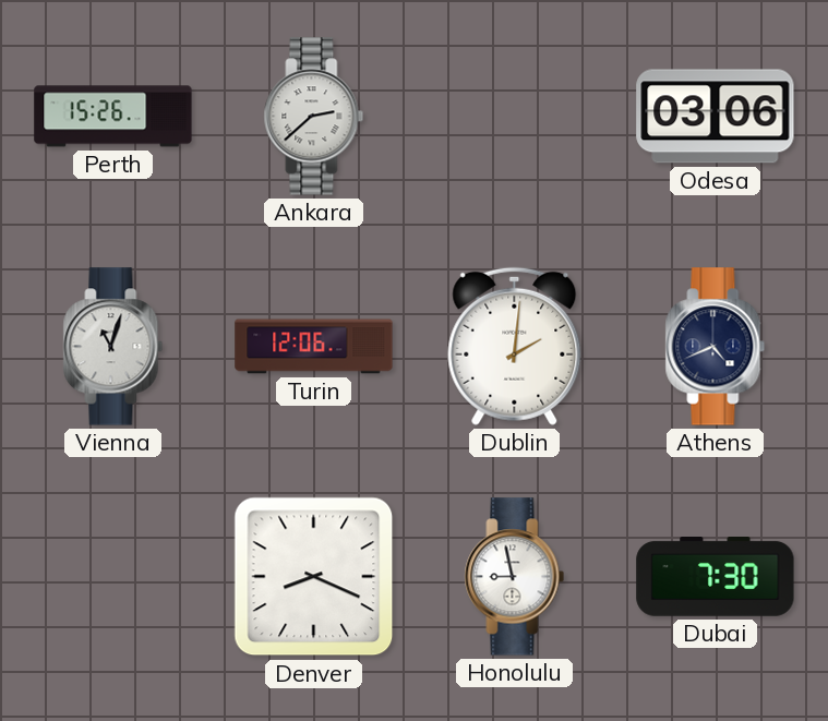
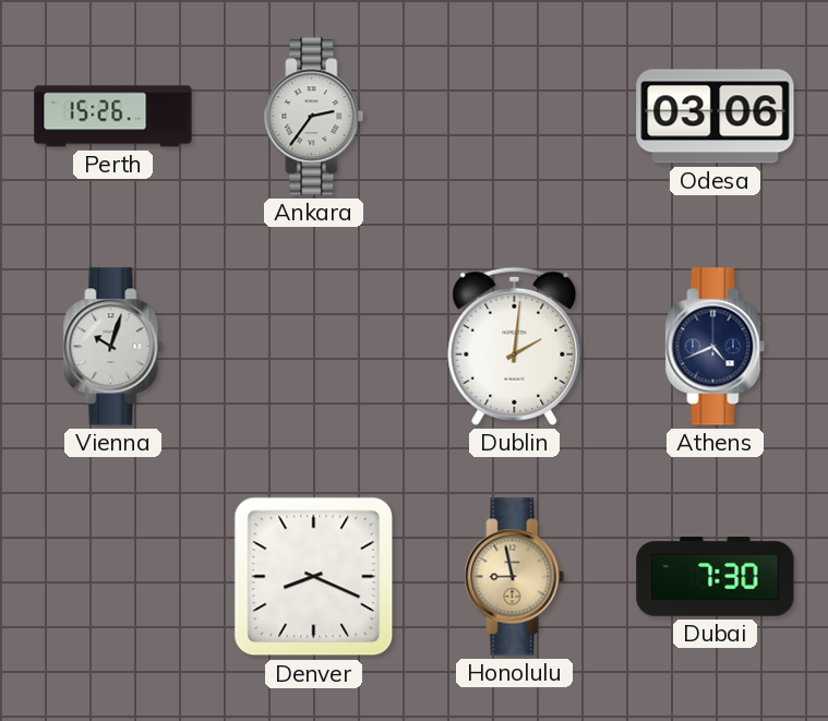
Ankara: 2:38 -> 2:36 (314, 117)
Vienna: 11:03 -> 10:03 (113, 347)
Turin: 12:06 -> none (314, 347)
Honolulu dial: white -> champagne (515, 577)
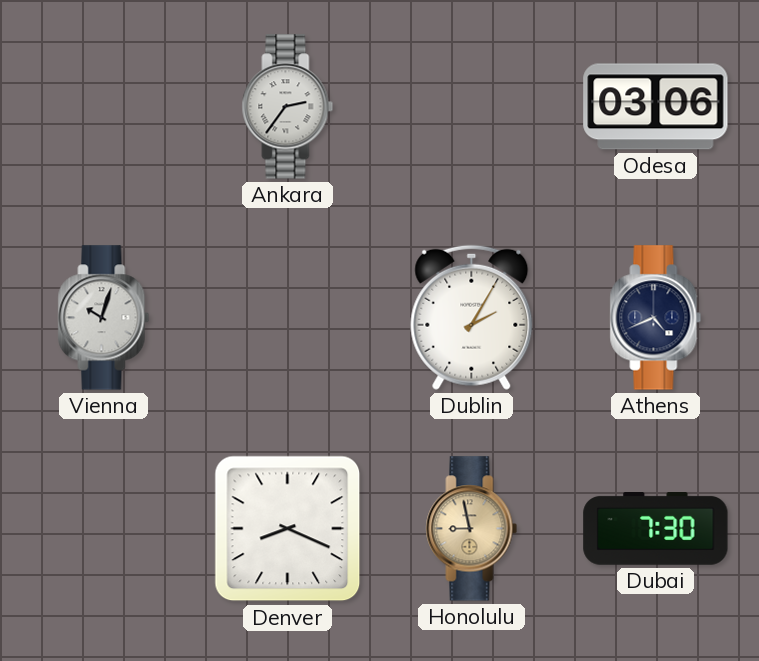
Perth: 15:26 -> none (113, 117)
Dublin: 2:01 -> 2:05 (472, 317)
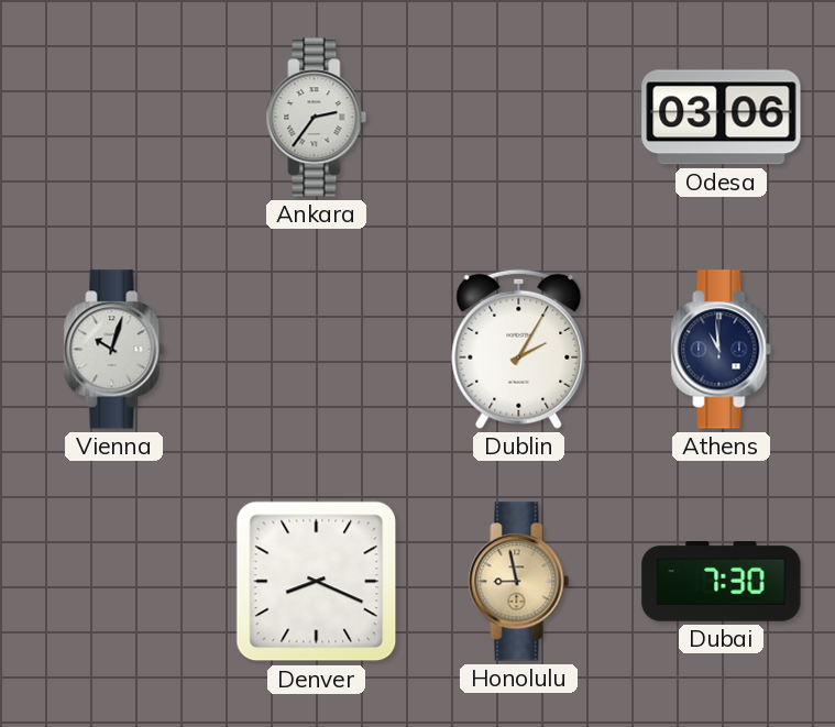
Athens: 4:41 -> 10:59 (722, 350)
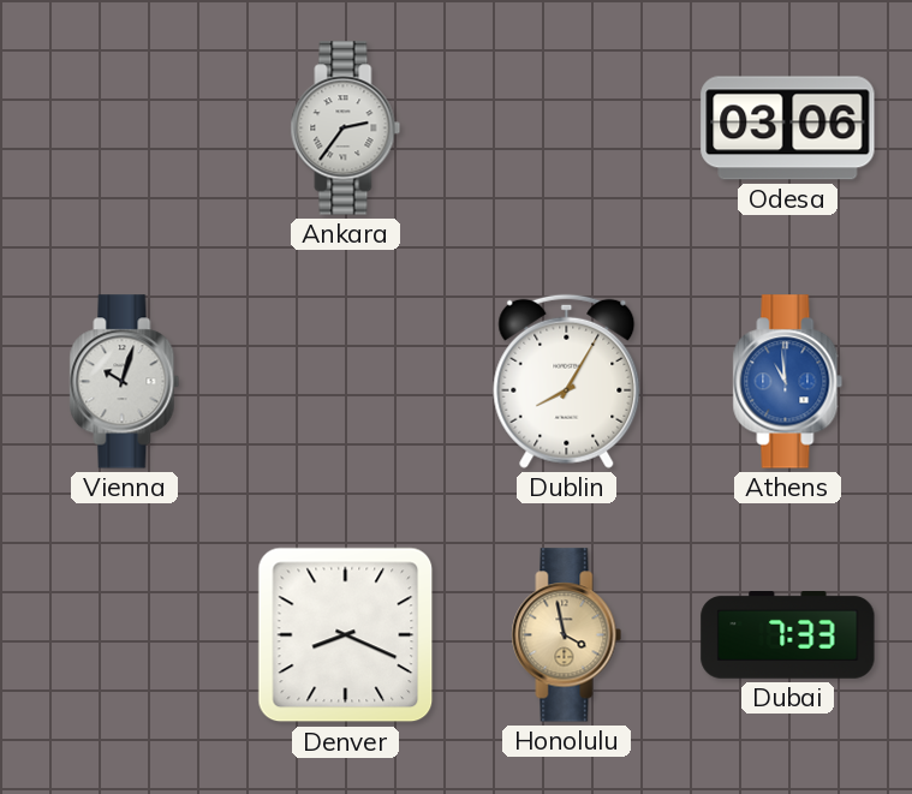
Dublin: 2:05 -> 8:05 (567, 381)
Athens dial: navy -> blue (788, 382)
Honolulu: 8:58 -> 3:58 (567, 635)
Dubai: 7:30 -> 7:33 (788, 635)
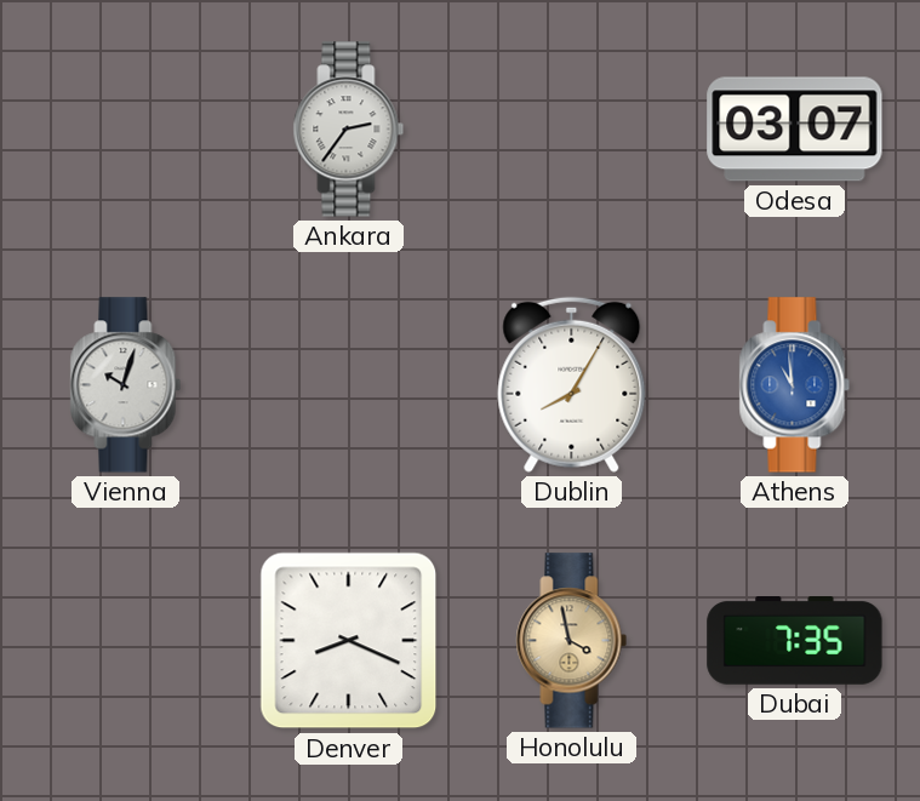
Odesa: 03:06 -> 03:07 (795, 130)
Dubai: 7:33 -> 7:35 (795, 641)
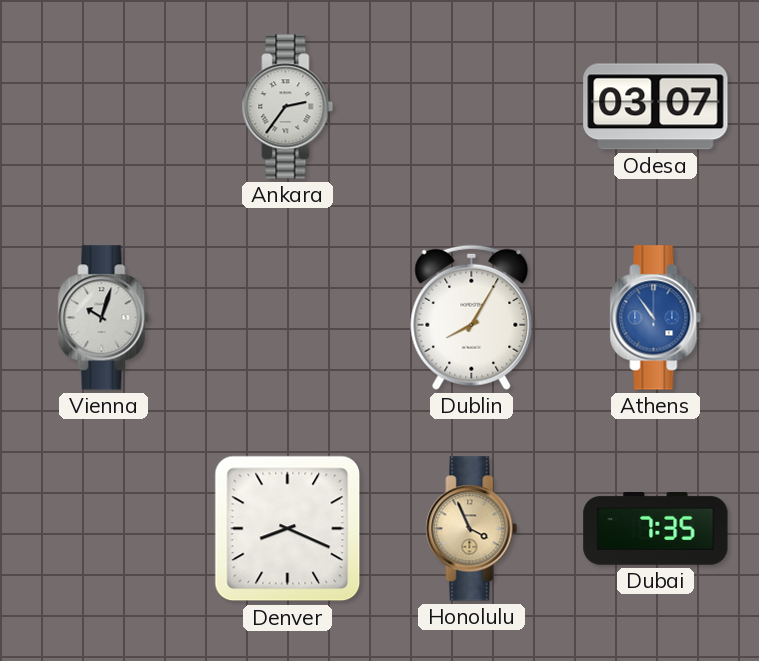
Athens: 10:59 -> 10:54 (656, 318)
Honolulu: 3:58 -> 3:56 (472, 529)
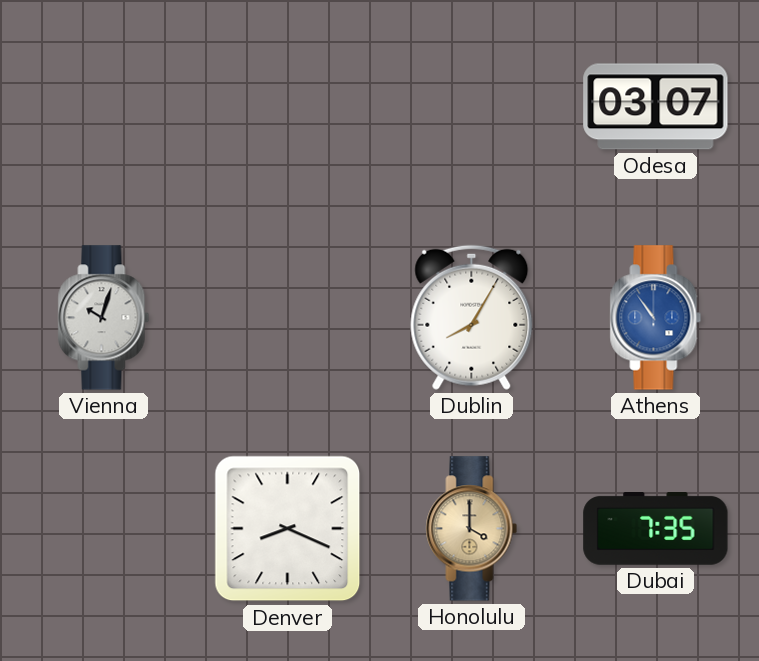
Ankara: 2:36 -> none (288, 107)
Honolulu: 3:56 -> 4:00 (472, 529)
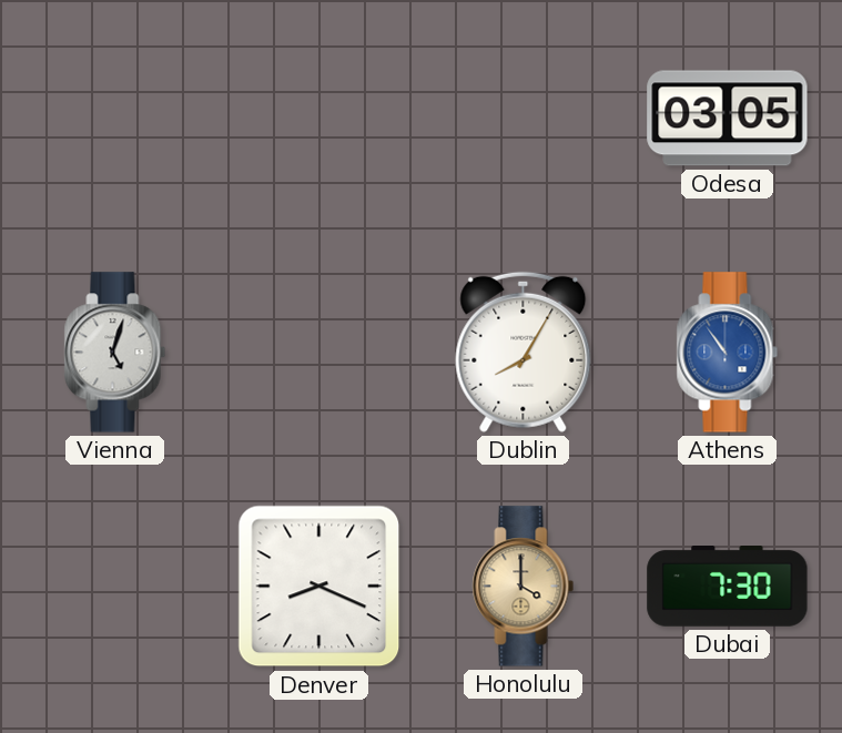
Odesa: 03:07 -> 03:05 (728, 119)
Vienna: 10:03 -> 5:03 (115, 353)
Dubai: 7:35 -> 7:30 (728, 587)
